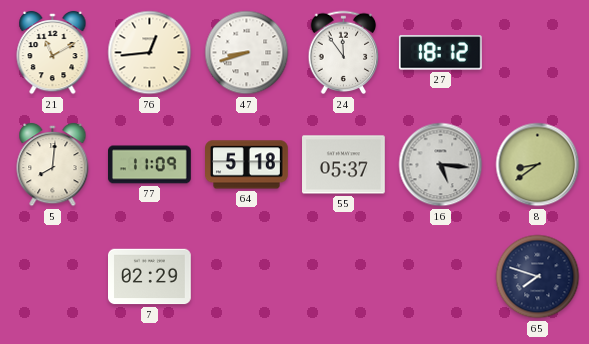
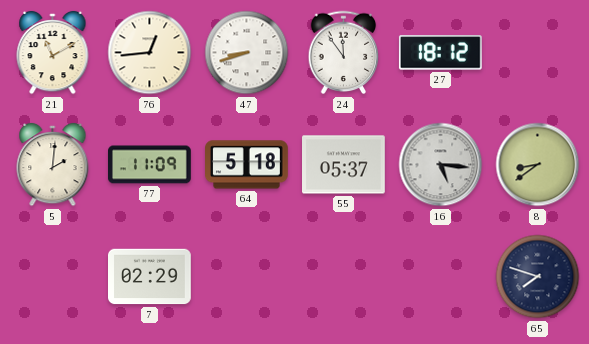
5: 8:01 -> 2:01 (53, 165)
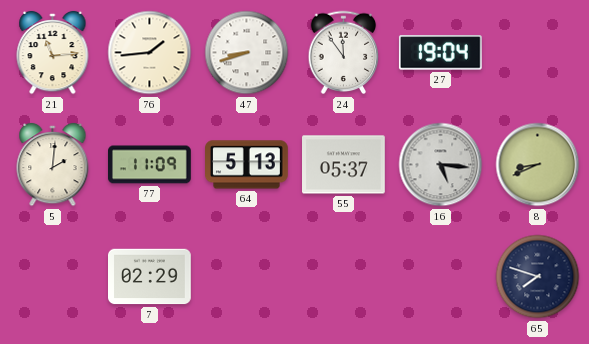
21: 11:10 -> 11:14 (53, 53)
76: 12:44 -> 1:44 (150, 53)
27: 18:12 -> 19:04 (440, 53)
64: 5:18 -> 5:13 (247, 165)
8: 8:39 -> 8:41 (538, 165)
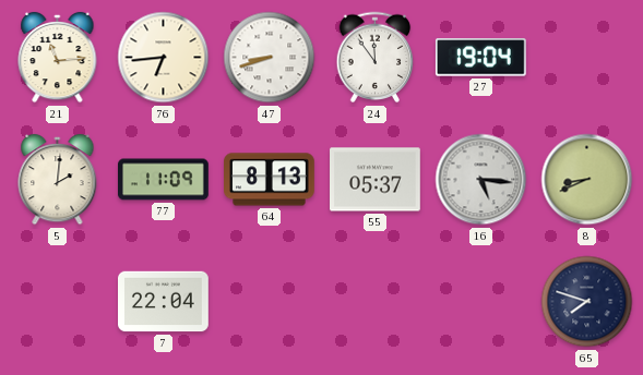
76: 1:44 -> 6:44 (164, 58)
64: 5:13 -> 8:13 (270, 180)
7: 02:29 -> 22:04 (164, 302)
